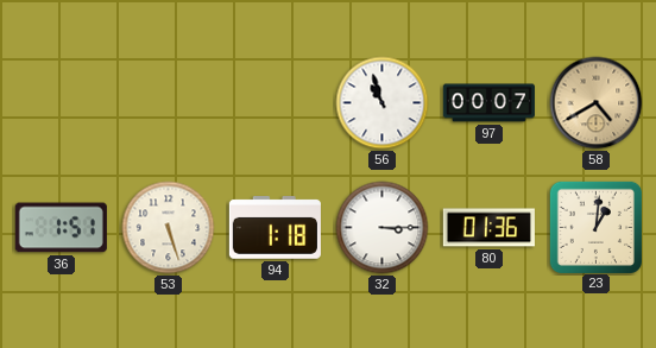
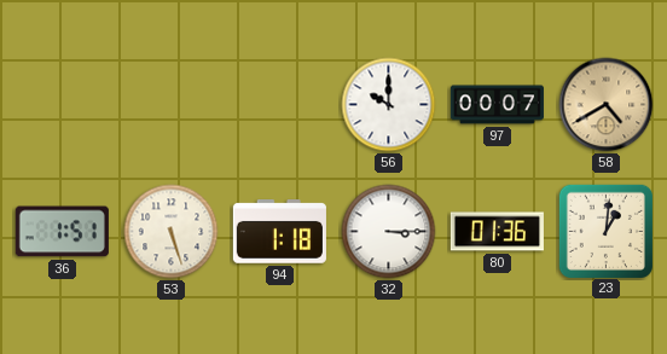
56: 10:57 -> 10:00 (389, 105)
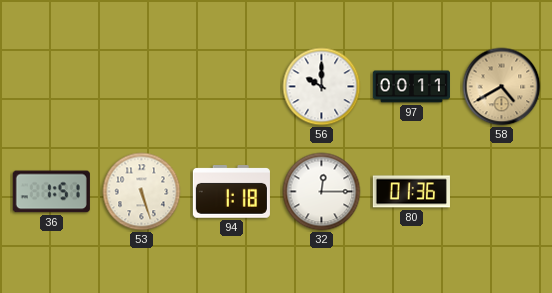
97: 00:07 -> 00:11 (411, 87)
32: 3:15 -> 12:15 (322, 192)
23: 1:01 -> none (605, 231)
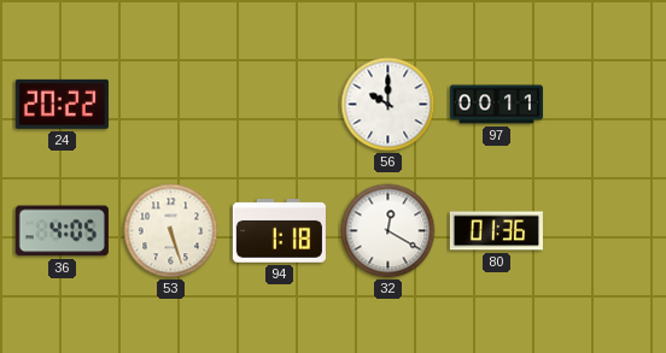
24: none -> 20:22 (62, 104)
58: 4:40 -> none (502, 87)
36: 1:51 -> 4:05 (62, 231)
32: 12:15 -> 12:20 (388, 231)
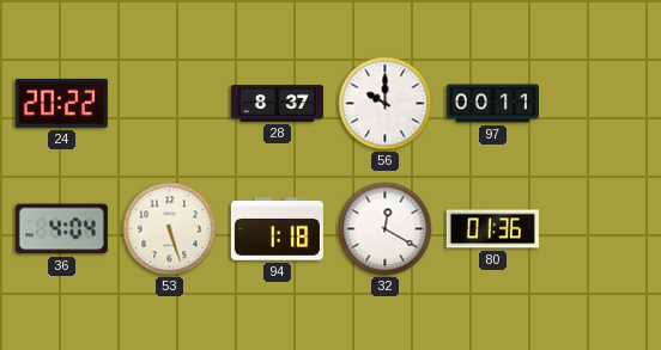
28: none -> 8:37 (277, 104)
36: 4:05 -> 4:04 (61, 229)
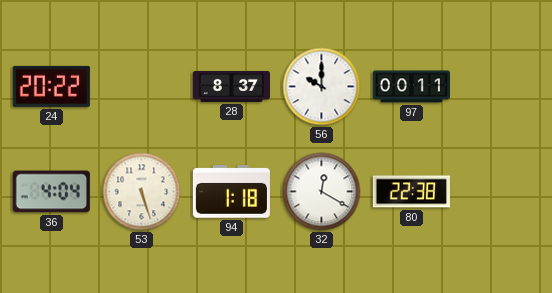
80: 01:36 -> 22:38 (411, 192)
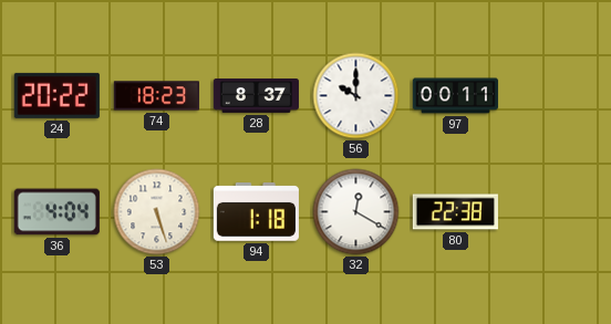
74: none -> 18:23 (156, 96)
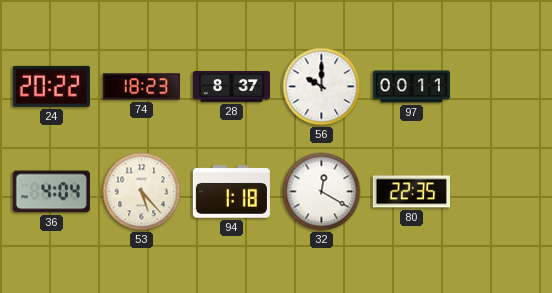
53: 5:27 -> 5:23 (142, 192)
80: 22:38 -> 22:35 (411, 192)
